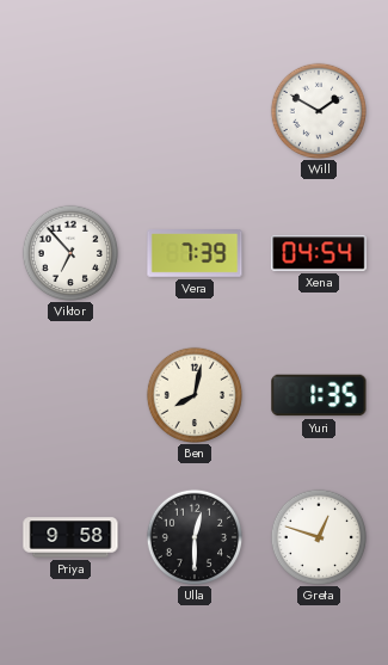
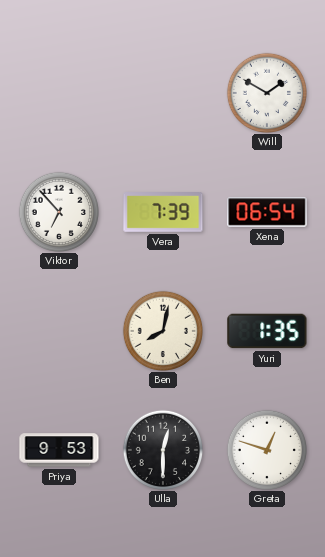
Xena: 04:54 -> 06:54 (267, 212)
Priya: 9:58 -> 9:53 (59, 450)
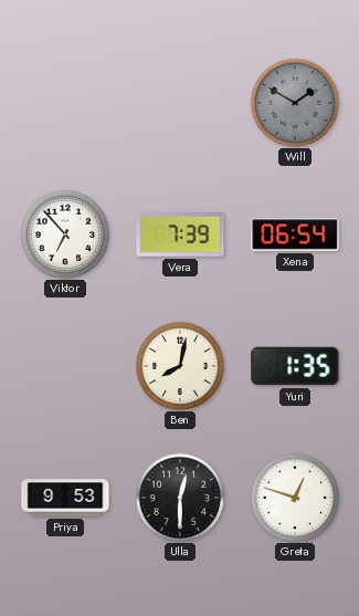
Will dial: white -> grey (294, 102)
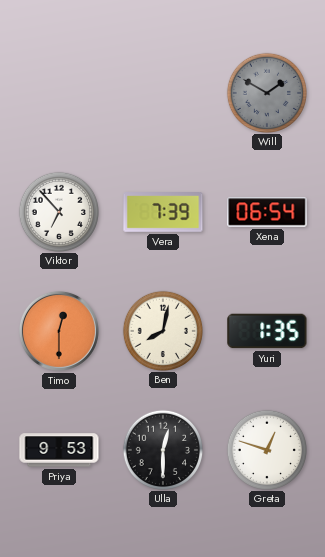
Timo: none -> 12:30 (59, 331)
